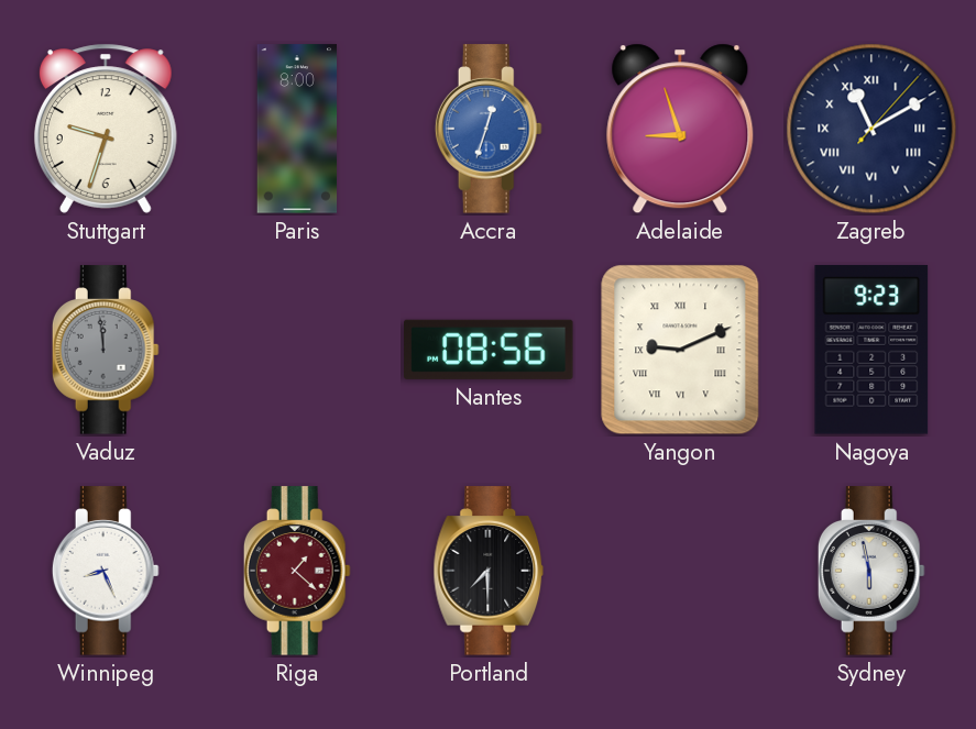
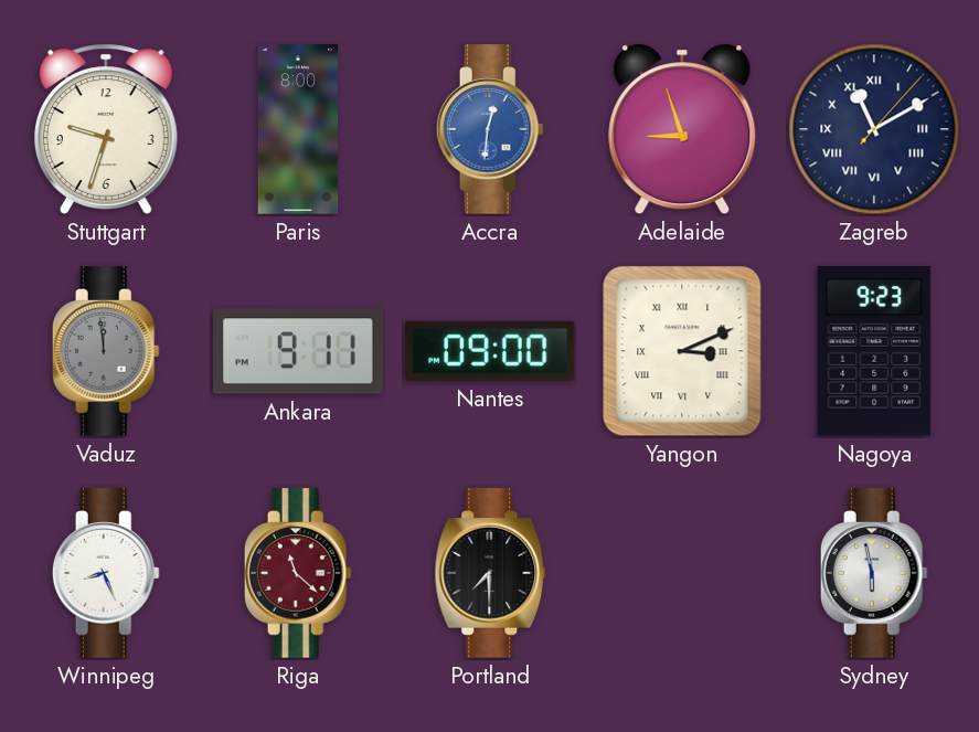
Accra: 12:33 -> 12:31 (490, 129)
Ankara: none -> 9:11 (298, 351)
Nantes: 08:56 -> 09:00 (491, 351)
Yangon: 9:11 -> 3:11 (682, 351)
Riga: 1:22 -> 11:22 (298, 573)
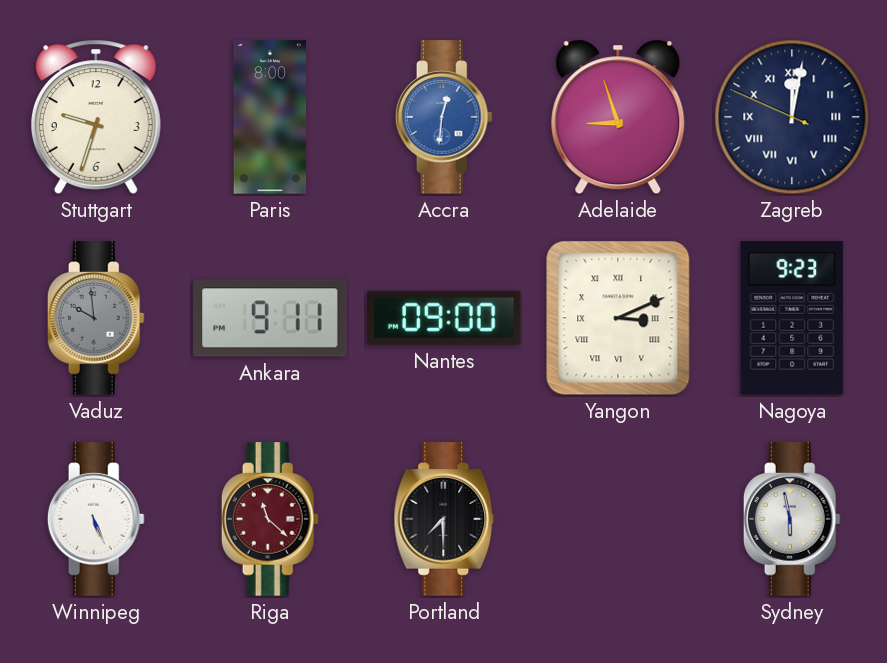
Zagreb: 11:10 -> 12:01 (792, 117)
Vaduz: 11:59 -> 9:59 (96, 318)
Winnipeg: 8:26 -> 5:26 (96, 519)
